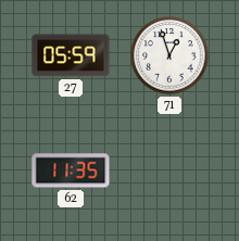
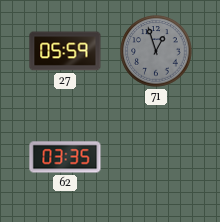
71 dial: white -> grey (156, 51)
62: 11:35 -> 03:35 (65, 157)
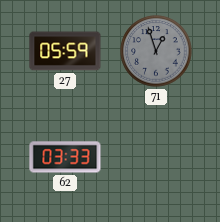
62: 03:35 -> 03:33 (65, 157)
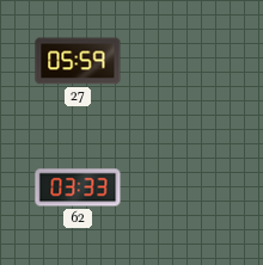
71: 12:57 -> none (156, 51)
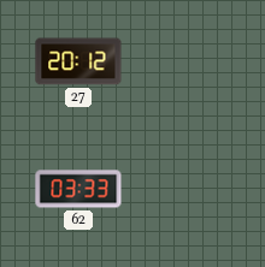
27: 05:59 -> 20:12 (78, 61)
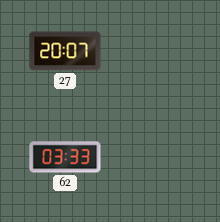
27: 20:12 -> 20:07 (65, 51)
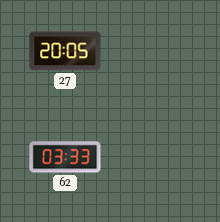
27: 20:07 -> 20:05 (65, 51)
